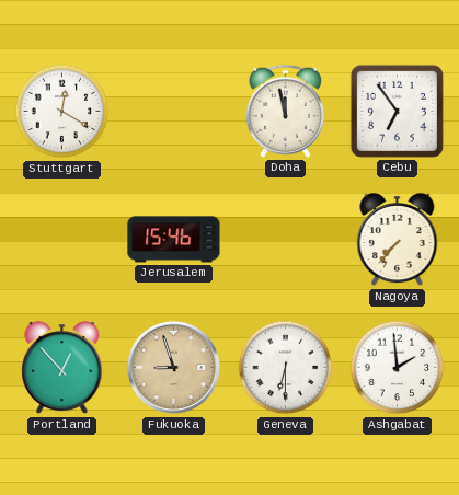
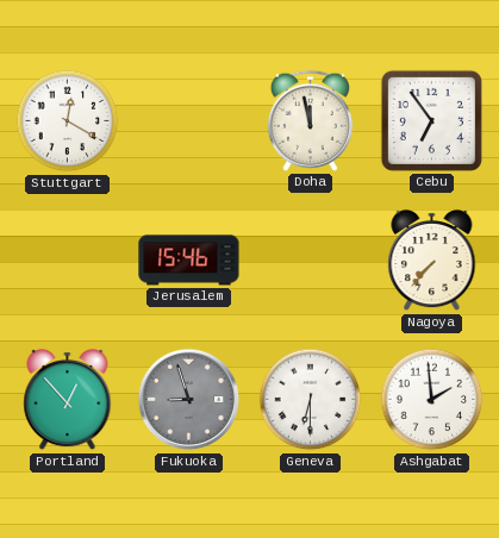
Fukuoka dial: champagne -> grey (189, 400)
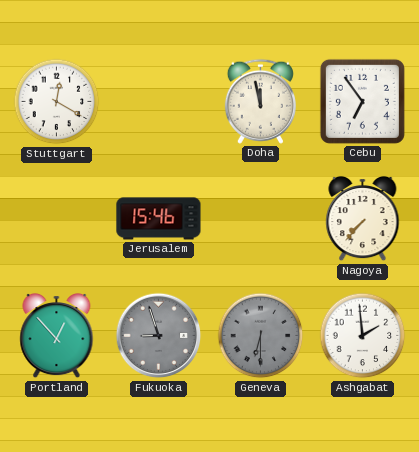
Geneva dial: white -> grey (261, 336)
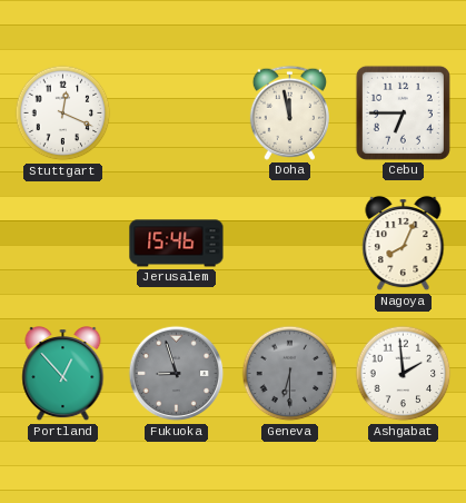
Stuttgart: 12:20 -> 12:19 (63, 114)
Cebu: 6:54 -> 6:45 (403, 112)
Nagoya: 7:37 -> 8:04 (404, 244)
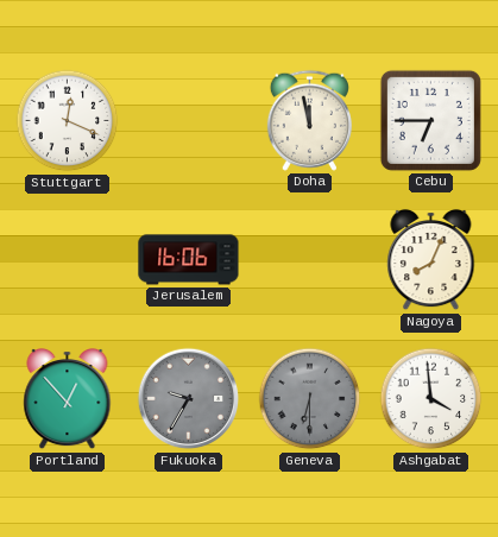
Jerusalem: 15:46 -> 16:06 (189, 260)
Fukuoka: 8:57 -> 9:35 (189, 399)
Ashgabat: 1:59 -> 3:59 (431, 399)
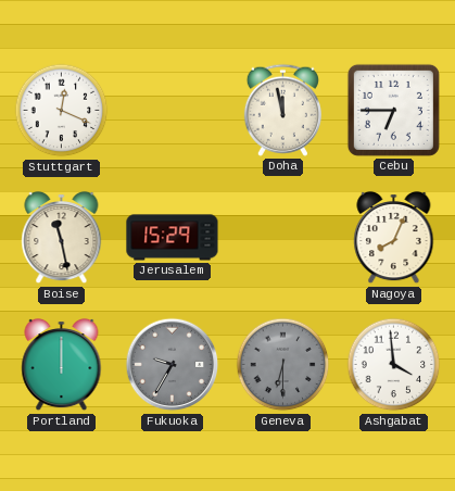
Boise: none -> 11:28 (62, 238)
Jerusalem: 16:06 -> 15:29 (173, 238)
Portland: 12:53 -> 12:00 (62, 365)
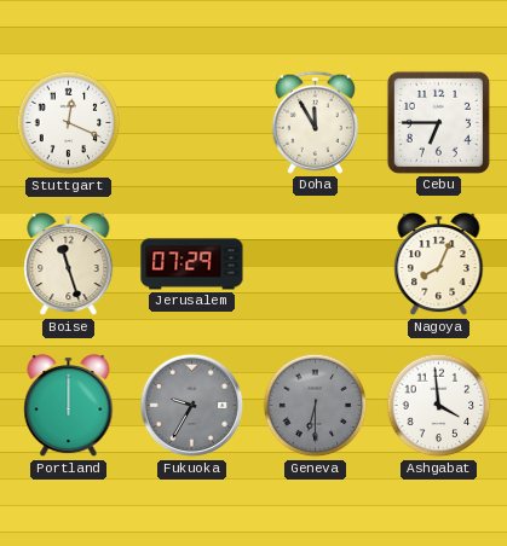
Doha: 11:58 -> 11:55 (315, 122)
Boise: 11:28 -> 11:27 (69, 265)
Jerusalem: 15:29 -> 07:29 (192, 265)
